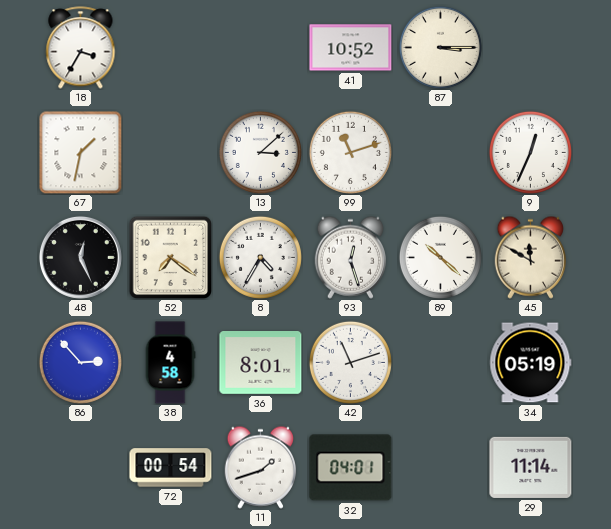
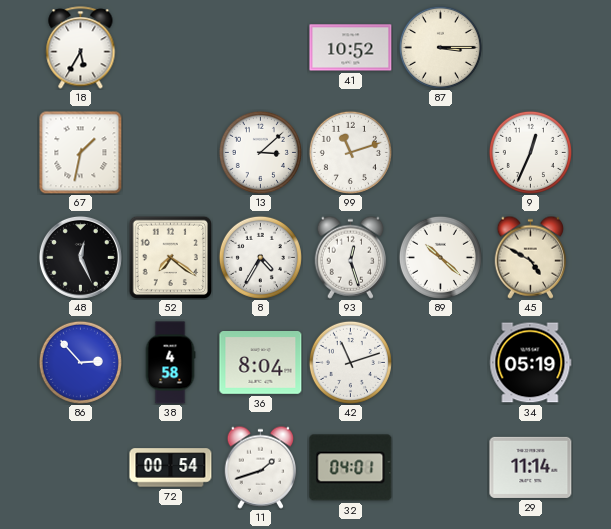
18: 3:35 -> 5:35 (81, 48)
45: 11:50 -> 4:50 (530, 257)
36: 8:01 -> 8:04 (261, 363)
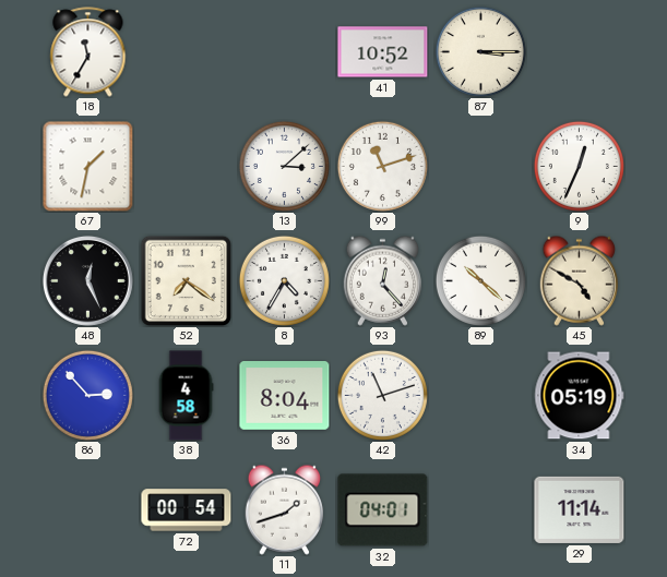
18: 5:35 -> 11:35 (88, 52)
93: 12:27 -> 12:23 (382, 280)
